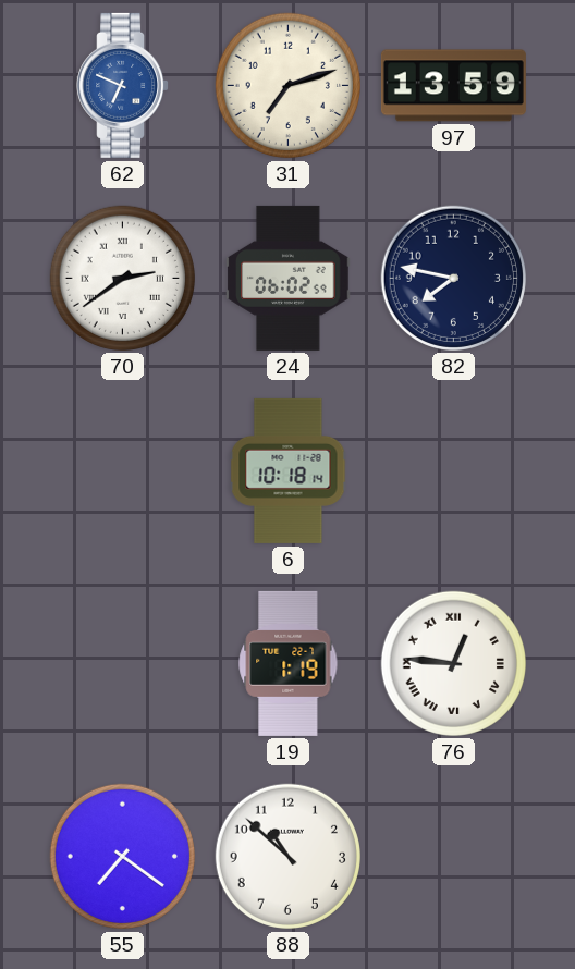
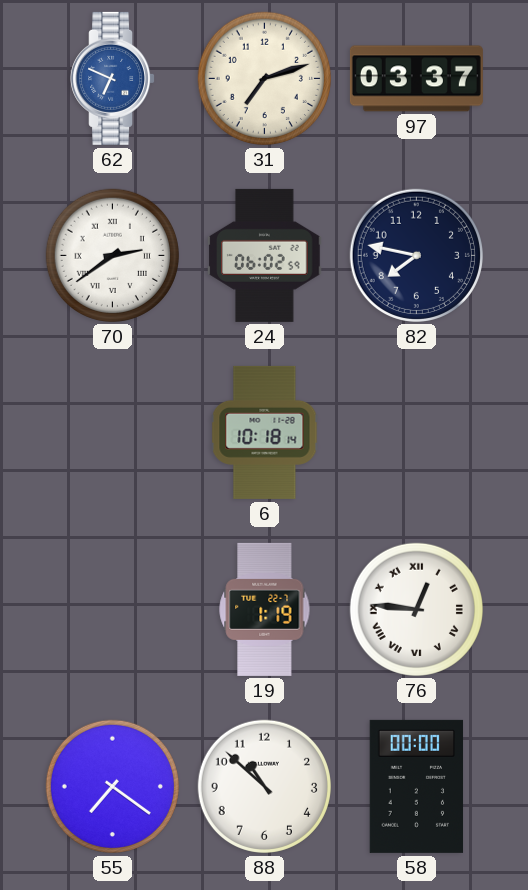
97: 13:59 -> 03:37 (416, 79)
58: none -> 00:00 (417, 786)
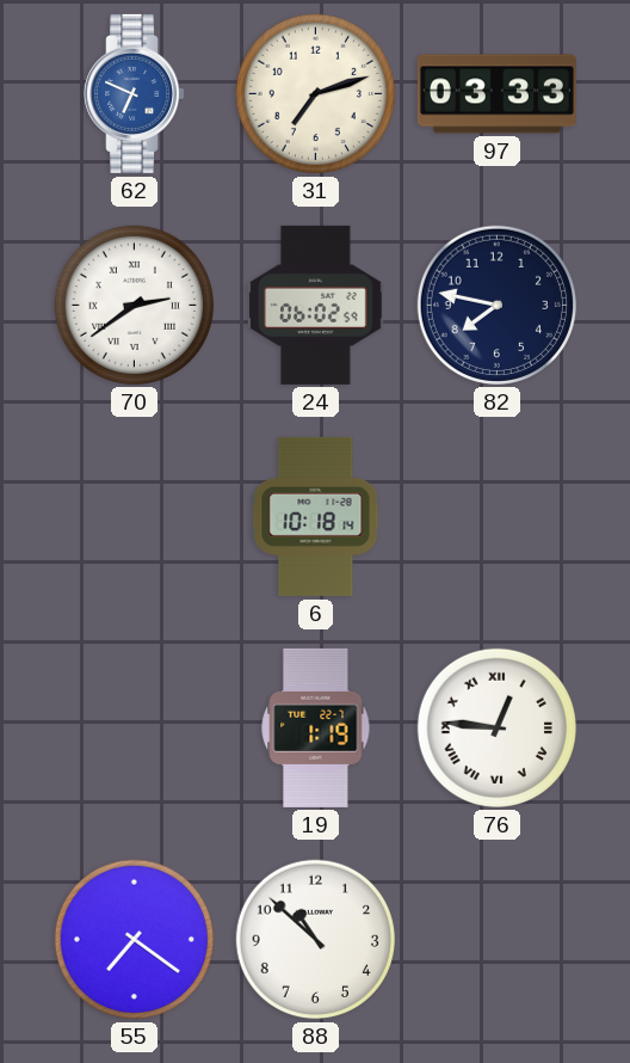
97: 03:37 -> 03:33 (496, 94)
58: 00:00 -> none (417, 786)
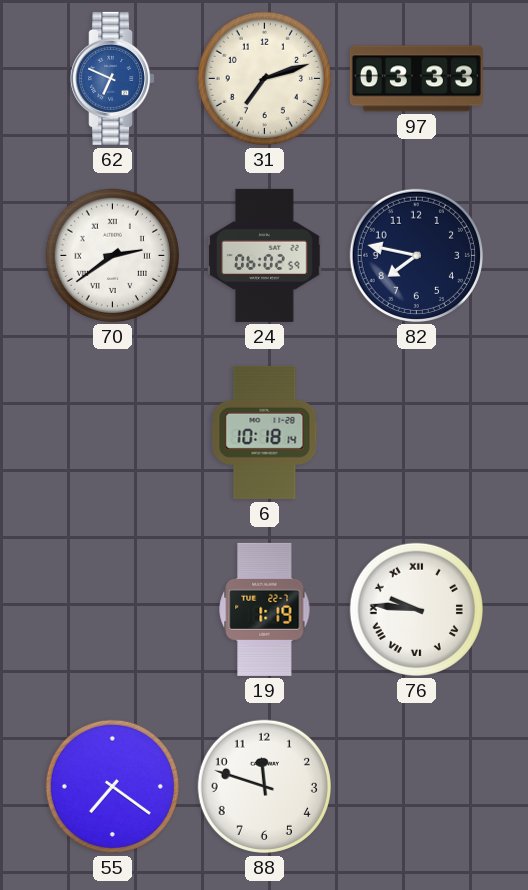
76: 12:46 -> 9:46 (416, 609)
88: 10:52 -> 11:48 (264, 786)
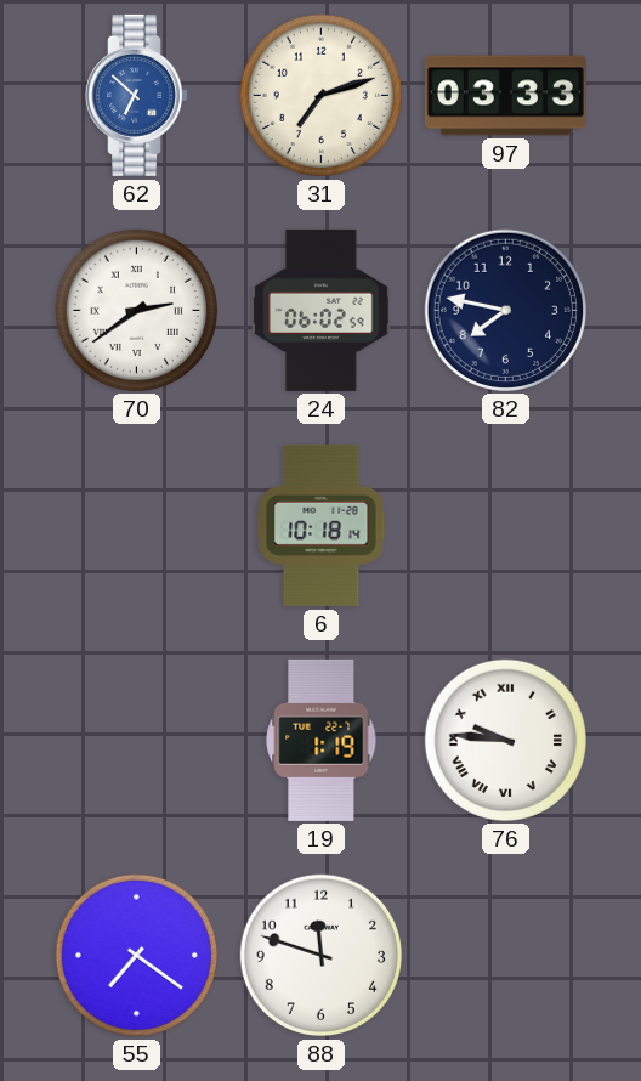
62: 6:49 -> 6:52 (137, 95)
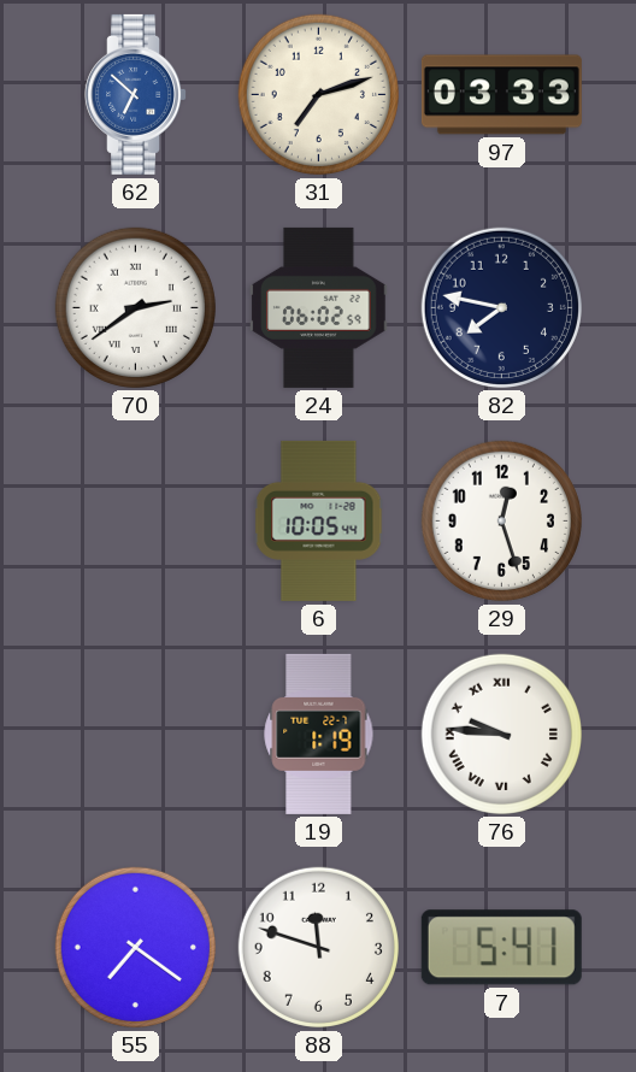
6: 10:18 -> 10:05 (319, 520)
29: none -> 12:27 (501, 520)
7: none -> 5:41 (501, 948)
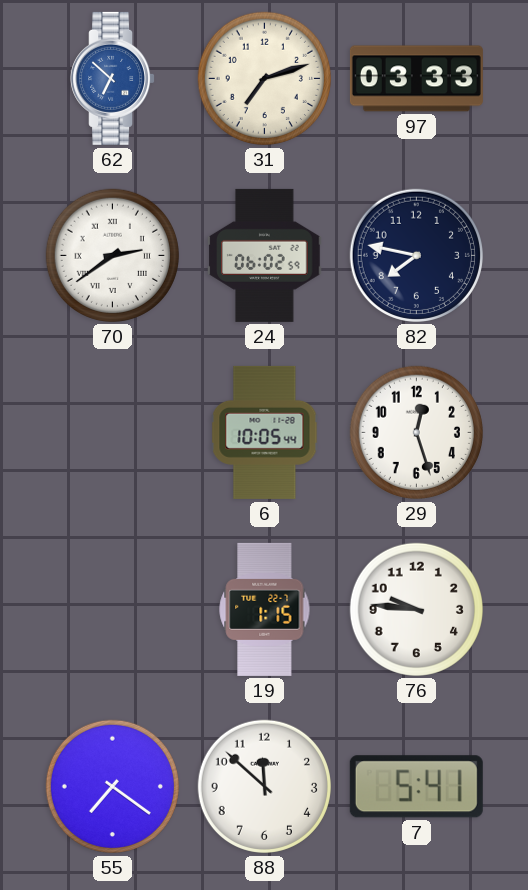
19: 1:19 -> 1:15 (265, 609)
76 numerals: Roman -> Arabic (416, 609)
88: 11:48 -> 11:52 (264, 786)
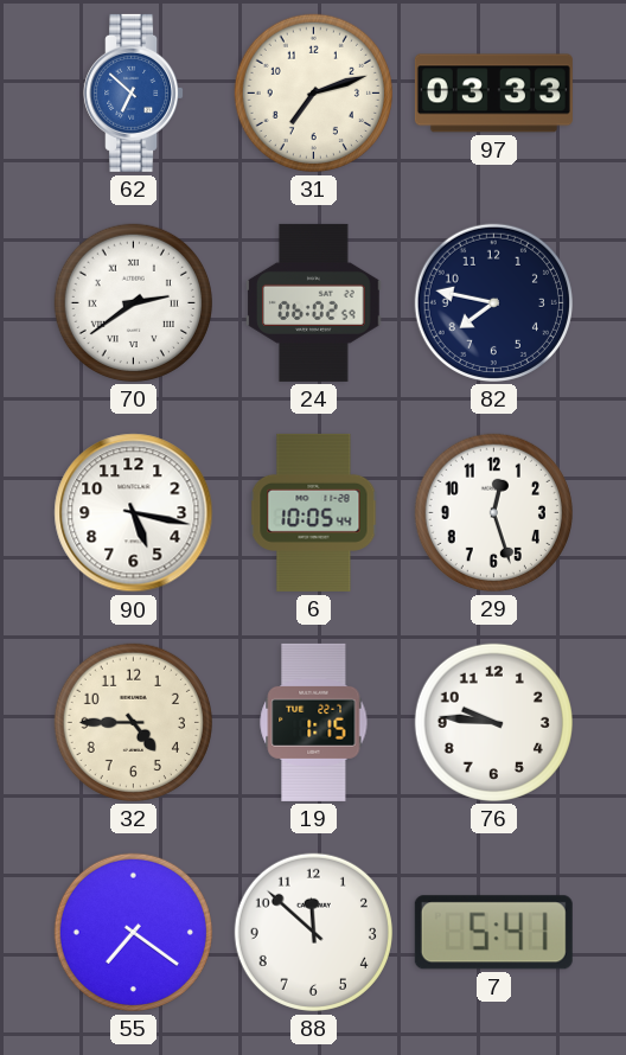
90: none -> 5:17 (134, 513)
32: none -> 4:45 (133, 722)
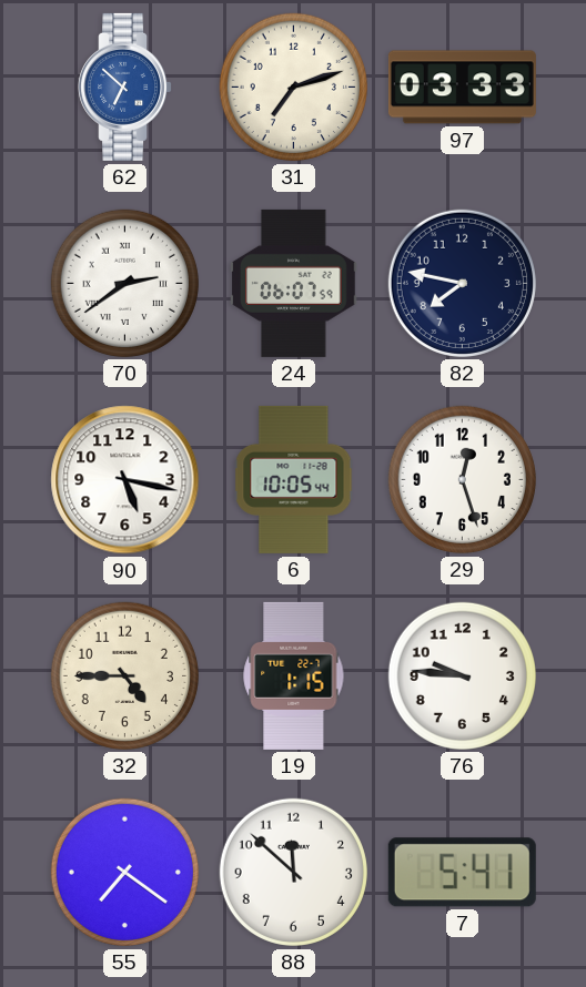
24: 06:02 -> 06:07 (294, 283)
